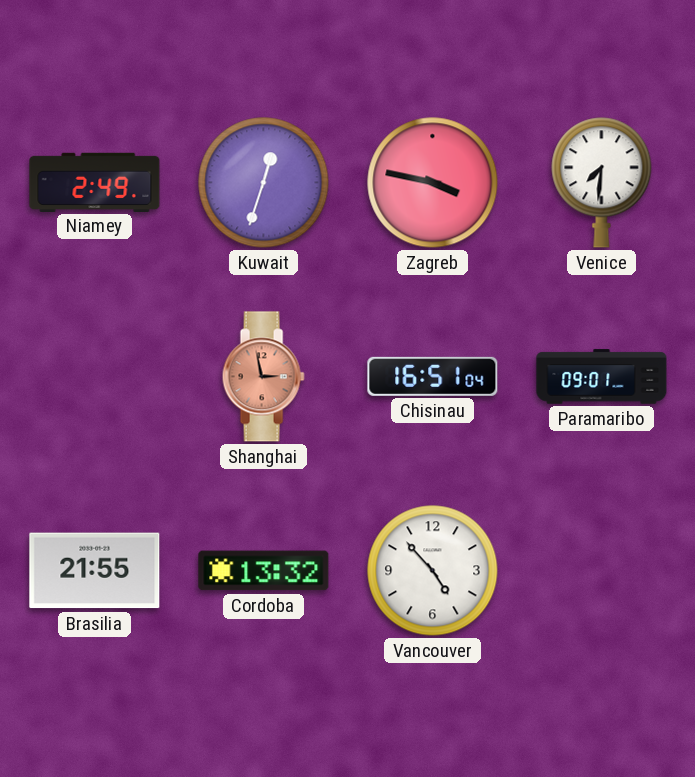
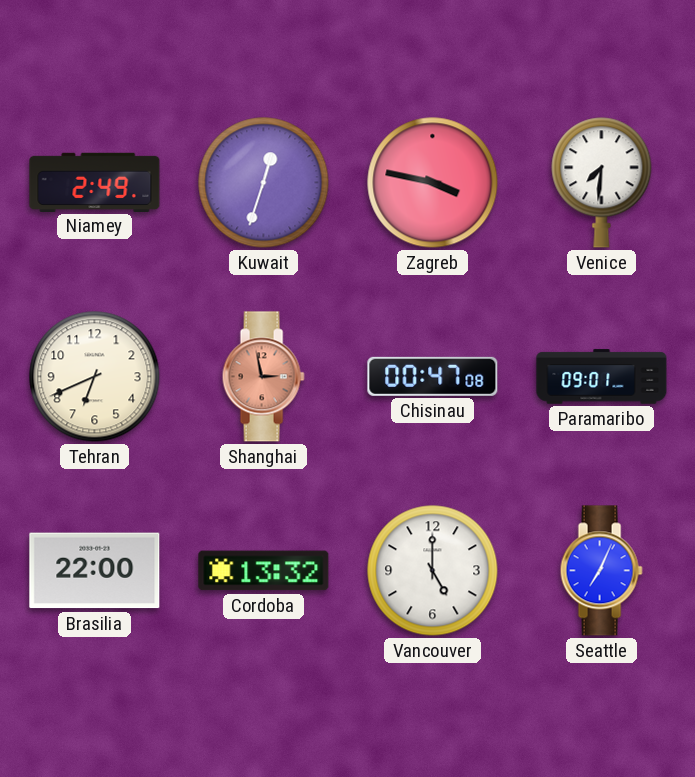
Tehran: none -> 6:41 (95, 377)
Chisinau: 16:51 -> 00:47 (433, 376)
Brasilia: 21:55 -> 22:00 (95, 571)
Vancouver: 4:53 -> 5:00 (433, 571)
Seattle: none -> 7:04 (601, 571)
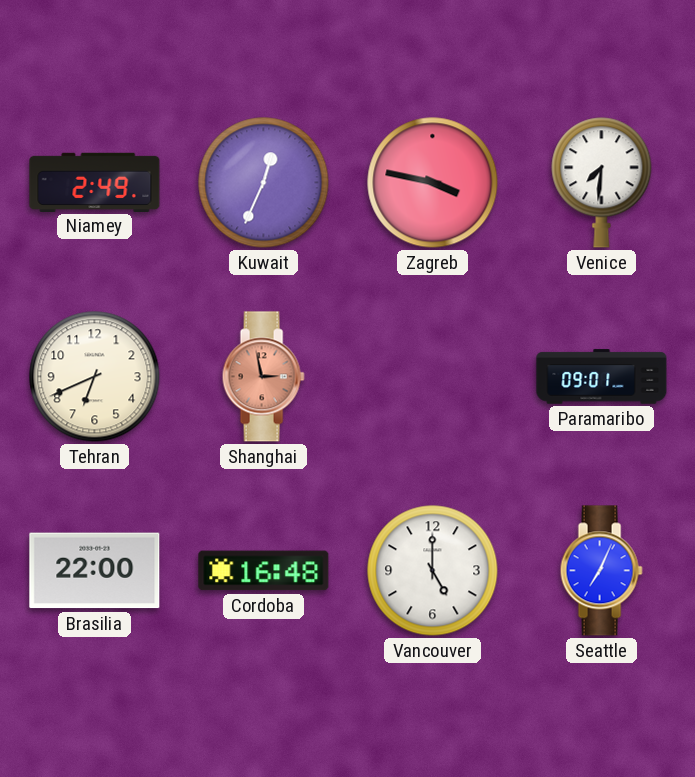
Kuwait: 12:33 -> 12:34 (264, 183)
Chisinau: 00:47 -> none (433, 376)
Cordoba: 13:32 -> 16:48 (264, 571)
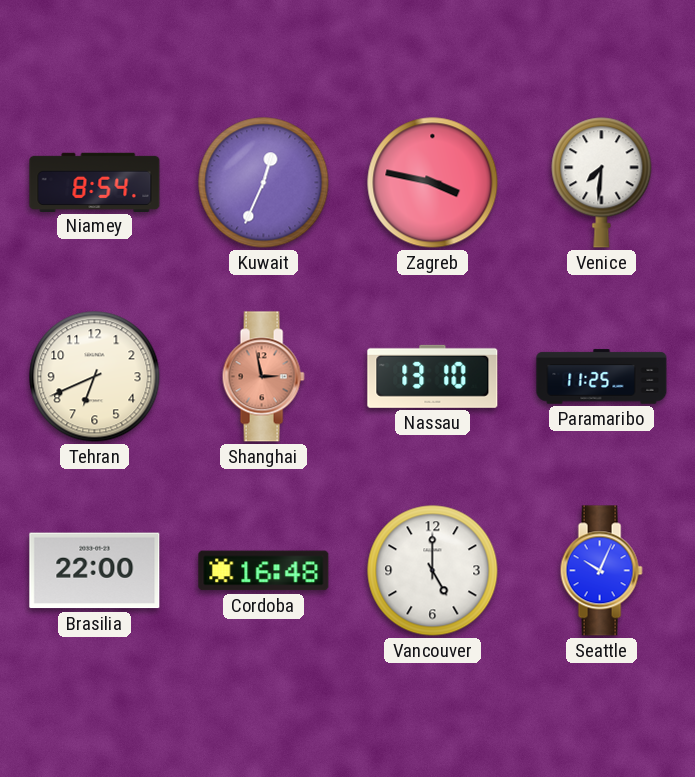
Niamey: 2:49 -> 8:54 (95, 182)
Nassau: none -> 13:10 (433, 376)
Paramaribo: 09:01 -> 11:25 (602, 377)
Seattle: 7:04 -> 10:04 (601, 571)
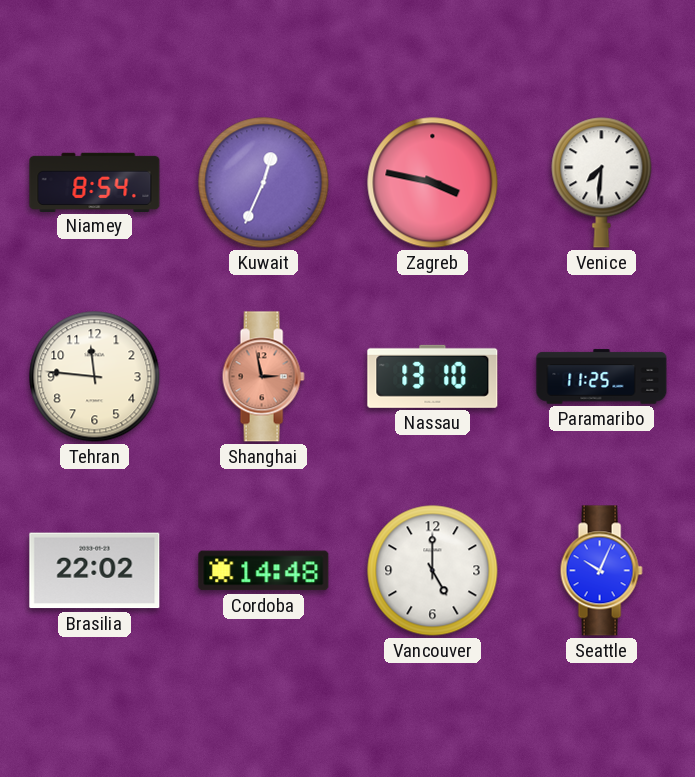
Tehran: 6:41 -> 11:46 (95, 377)
Brasilia: 22:00 -> 22:02 (95, 571)
Cordoba: 16:48 -> 14:48 (264, 571)
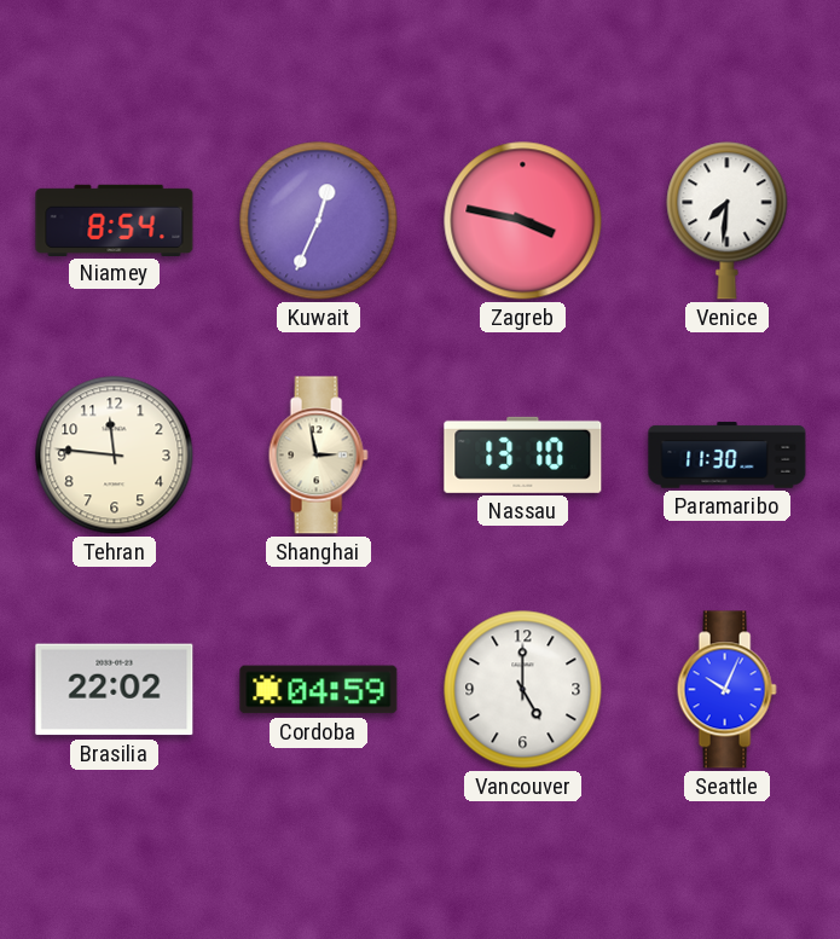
Shanghai dial: salmon -> cream (318, 456)
Paramaribo: 11:25 -> 11:30 (728, 456)
Cordoba: 14:48 -> 04:59 (319, 690)
